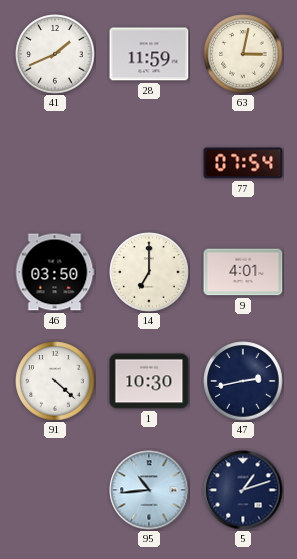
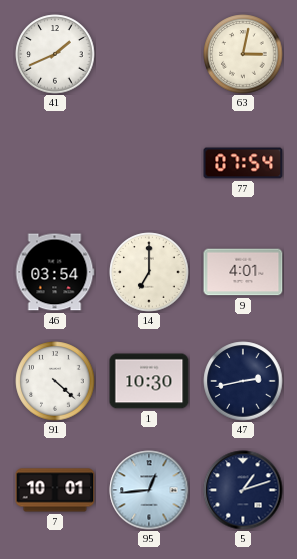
28: 11:59 -> none (149, 54)
46: 03:50 -> 03:54 (55, 272)
7: none -> 10:01 (55, 490)
95: 10:44 -> 12:44 (149, 490)
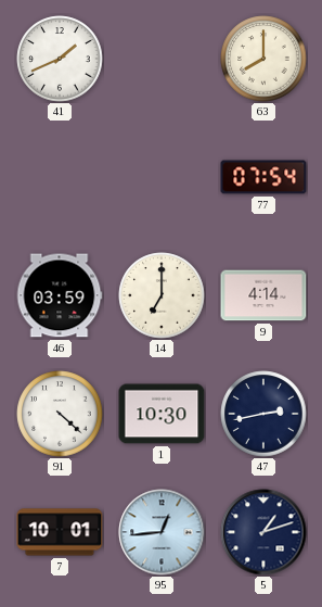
63: 3:02 -> 8:00 (263, 59)
46: 03:54 -> 03:59 (60, 295)
9: 4:01 -> 4:14 (263, 295)
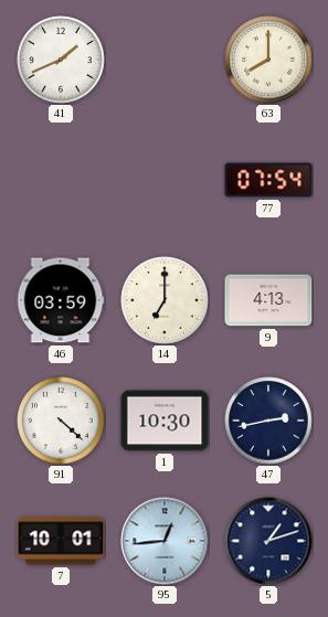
9: 4:14 -> 4:13 (268, 300)
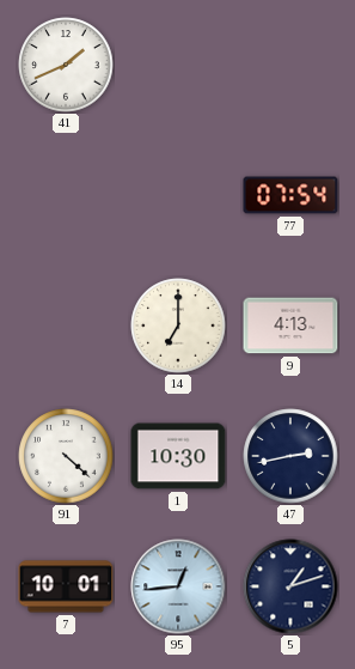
63: 8:00 -> none (268, 60)
46: 03:59 -> none (61, 300)
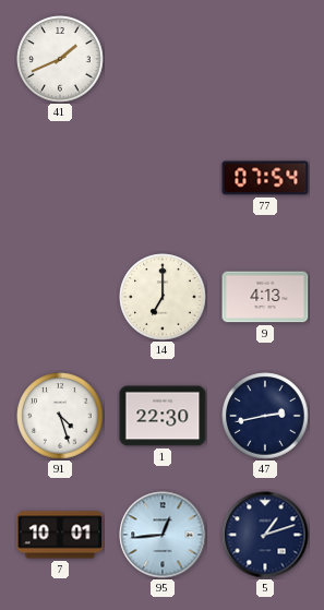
91: 4:22 -> 4:27 (60, 416)
1: 10:30 -> 22:30 (163, 416)
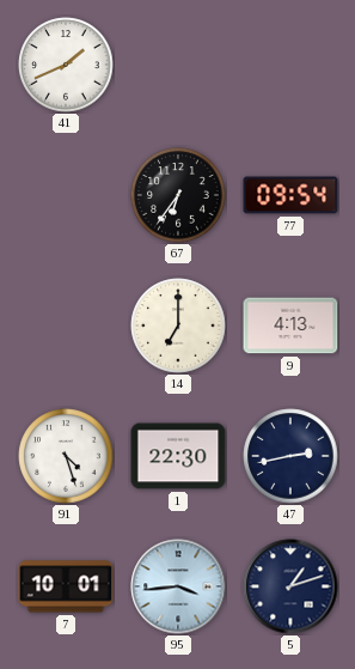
67: none -> 6:36 (178, 195)
77: 07:54 -> 09:54 (290, 195)
95: 12:44 -> 3:44 (178, 586)
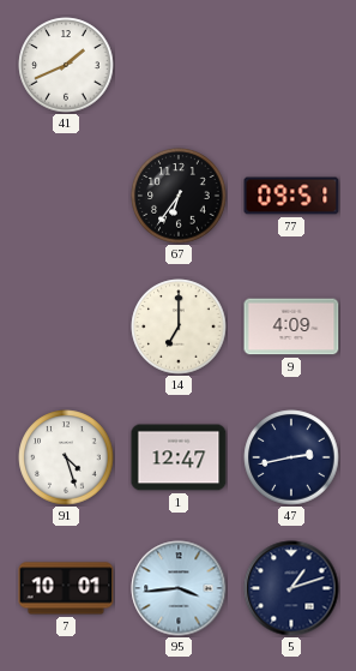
77: 09:54 -> 09:51 (291, 196)
9: 4:13 -> 4:09 (291, 326)
1: 22:30 -> 12:47 (179, 457)
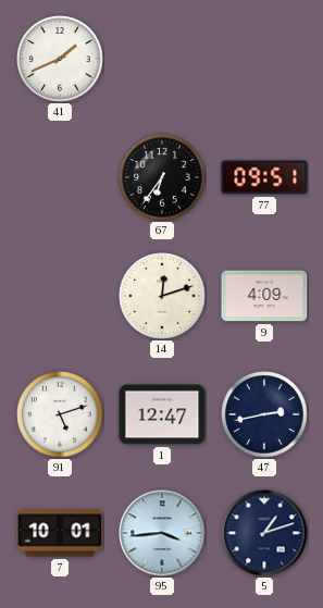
14: 7:00 -> 12:12 (162, 296)
91: 4:27 -> 5:12 (60, 414)
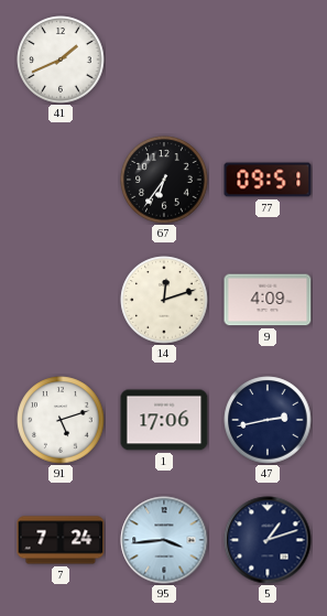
1: 12:47 -> 17:06 (164, 420)
7: 10:01 -> 7:24 (61, 540)
